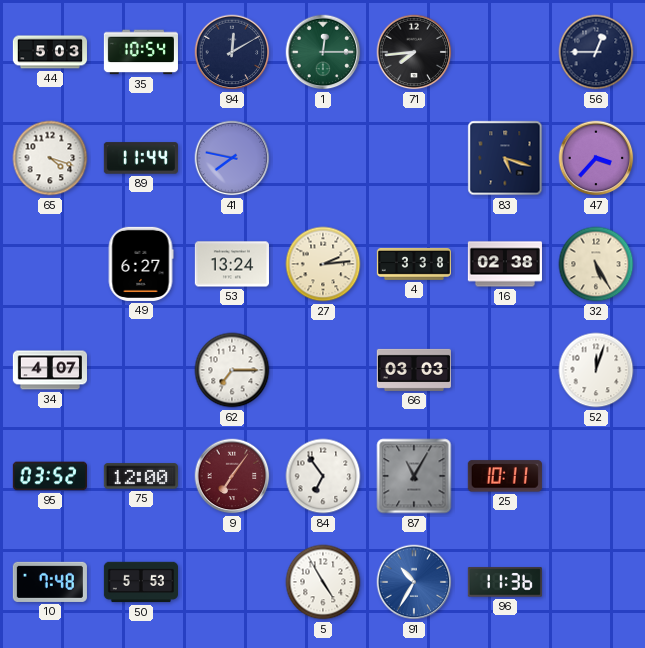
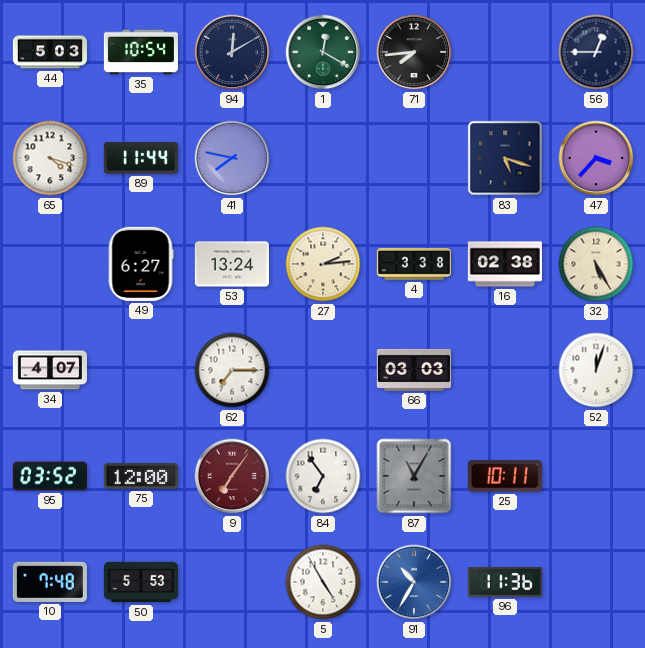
1: 12:15 -> 12:20 (323, 52)
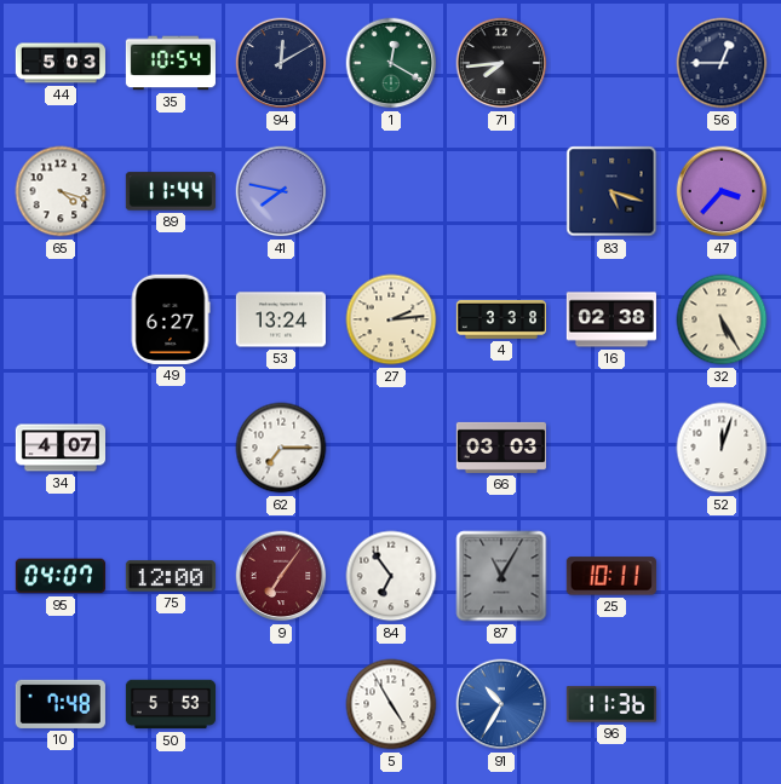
95: 03:52 -> 04:07 (61, 576)
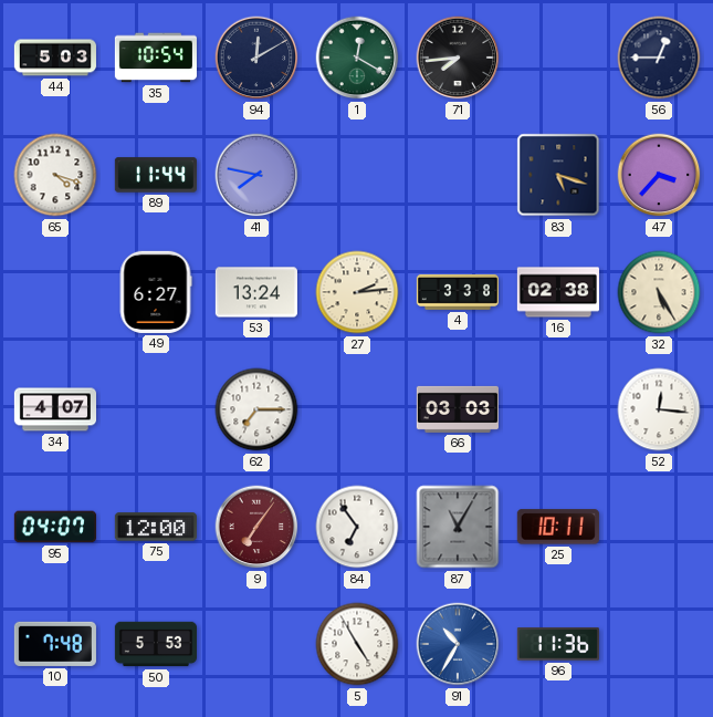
52: 12:03 -> 12:16 (659, 409)
